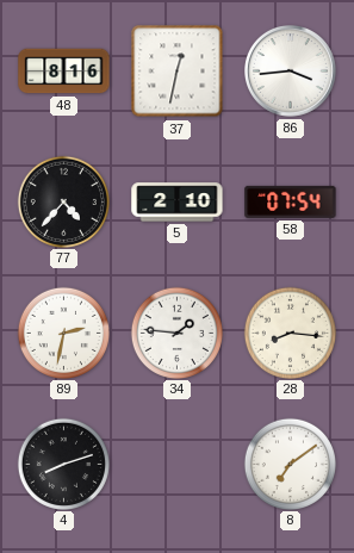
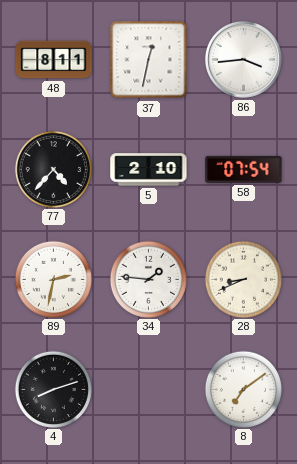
48: 8:16 -> 8:11 (54, 60)
28: 8:16 -> 8:41 (243, 279)
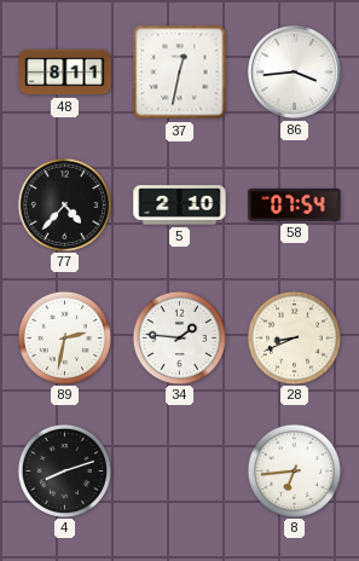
8: 7:09 -> 6:44 (294, 470)
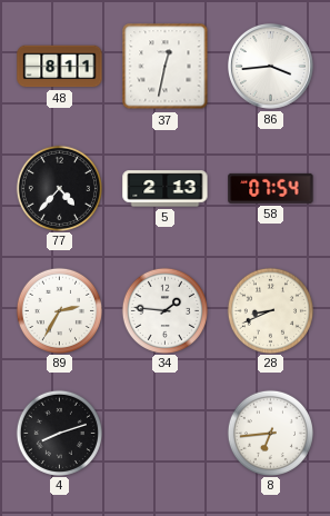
5: 2:10 -> 2:13 (166, 189)
89: 2:32 -> 2:35 (59, 310)
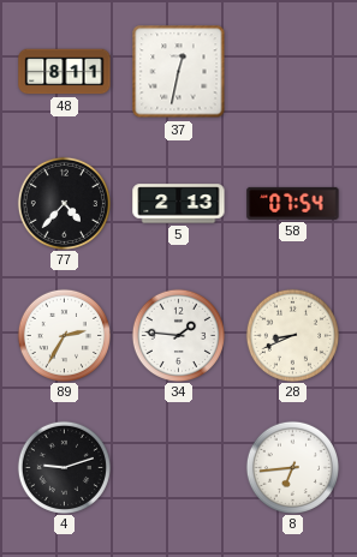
86: 3:44 -> none (271, 67)
4: 8:12 -> 9:12 (64, 467)
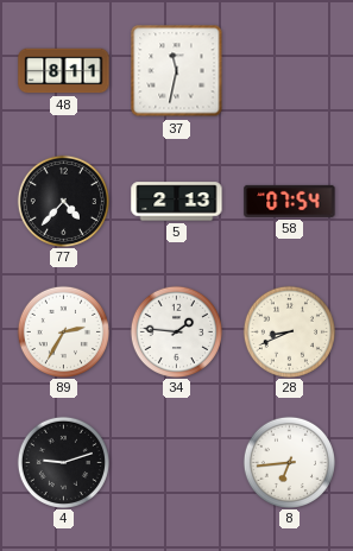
37: 12:32 -> 11:32 (177, 71)
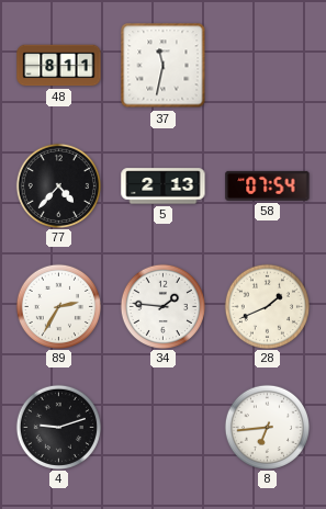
28: 8:41 -> 1:41 (267, 306)
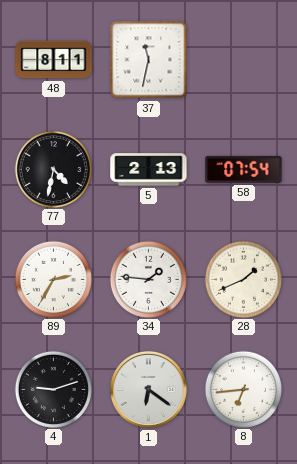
77: 4:37 -> 4:32 (53, 169)
1: none -> 6:21 (149, 390)
